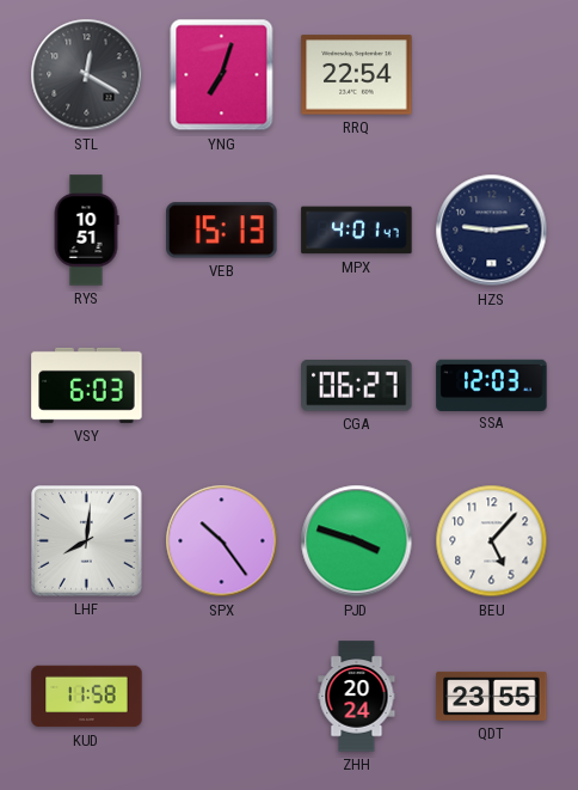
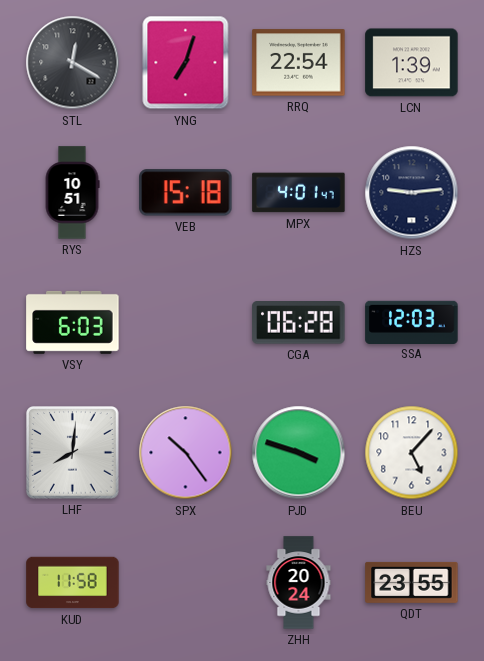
LCN: none -> 1:39 (412, 63)
VEB: 15:13 -> 15:18 (186, 193)
CGA: 06:27 -> 06:28 (299, 323)
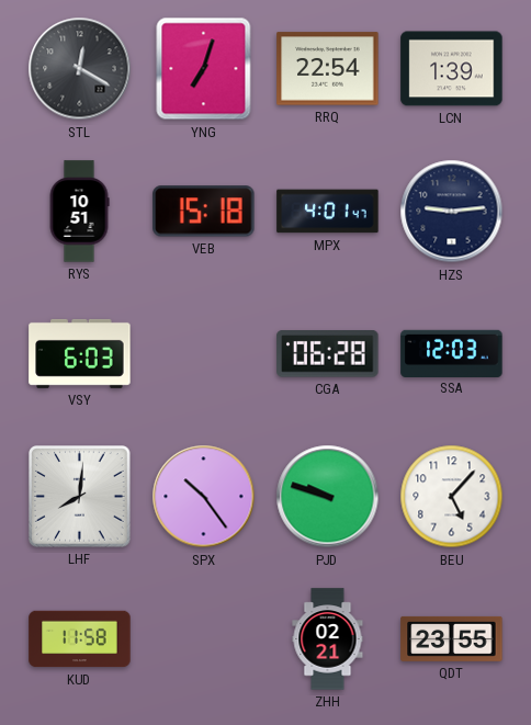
PJD: 3:48 -> 9:48 (328, 497)
ZHH: 20:24 -> 02:21 (328, 639)
